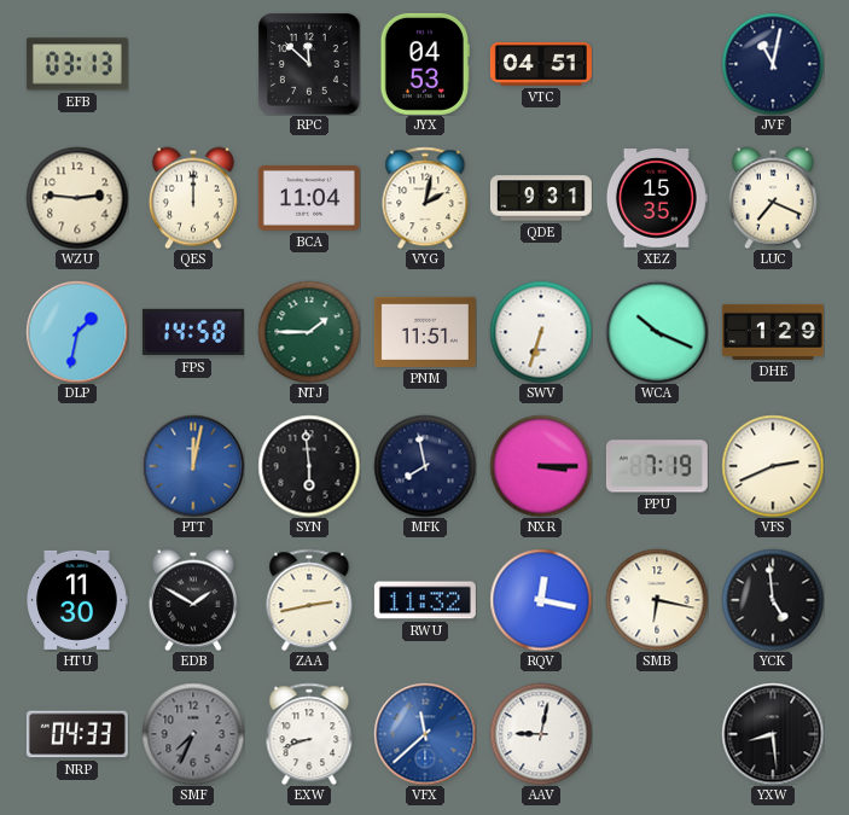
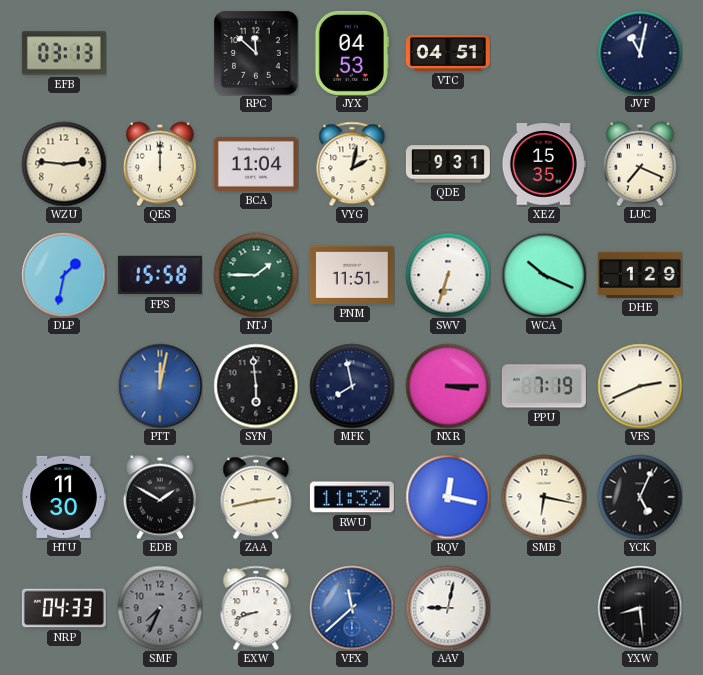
FPS: 14:58 -> 15:58 (160, 275)
YCK: 4:59 -> 5:04 (640, 497)
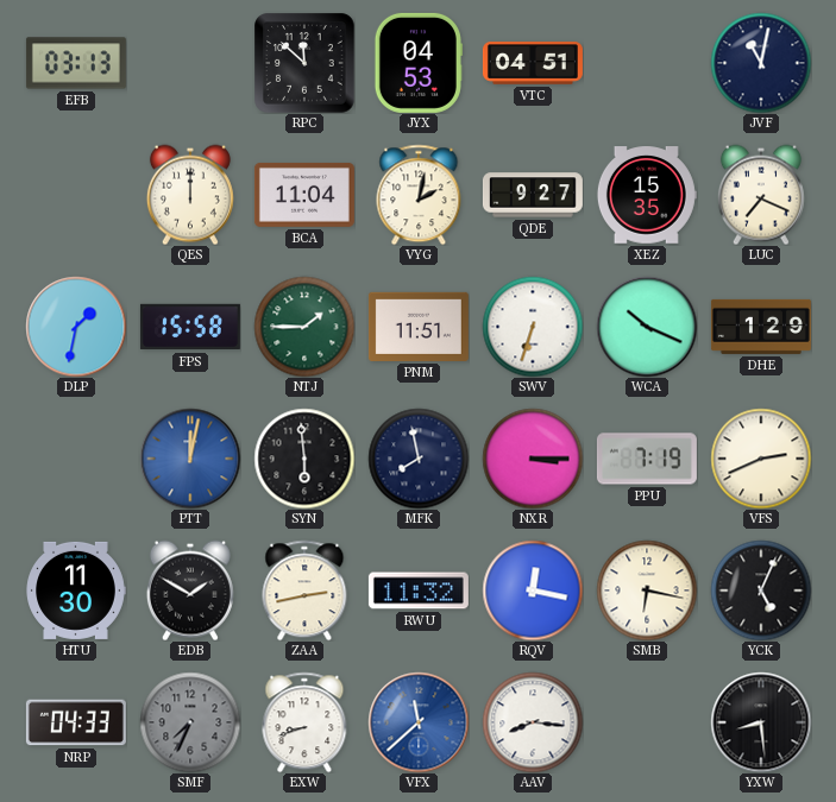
WZU: 2:46 -> none (64, 164)
QDE: 9:31 -> 9:27 (533, 195)
AAV: 9:02 -> 8:16 (533, 722)
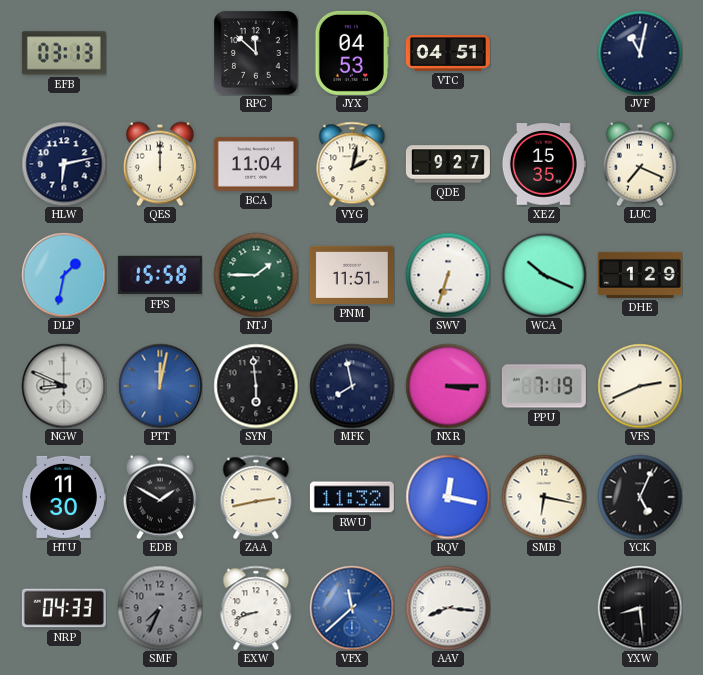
HLW: none -> 6:13 (64, 164)
NGW: none -> 8:49 (64, 386)
